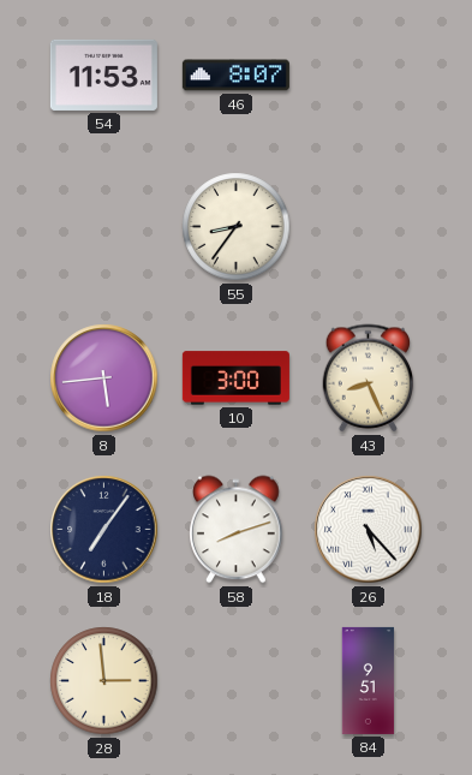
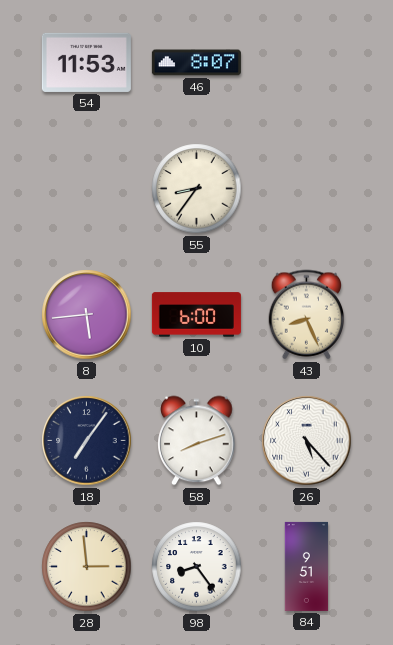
10: 3:00 -> 6:00 (196, 315)
98: none -> 8:24 (197, 567)
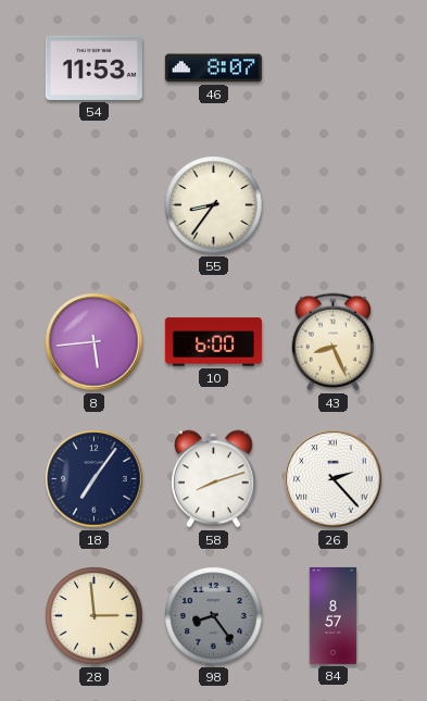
26: 5:23 -> 2:23 (334, 479)
98 dial: white -> grey (214, 616)
84: 9:51 -> 8:57 (334, 615)
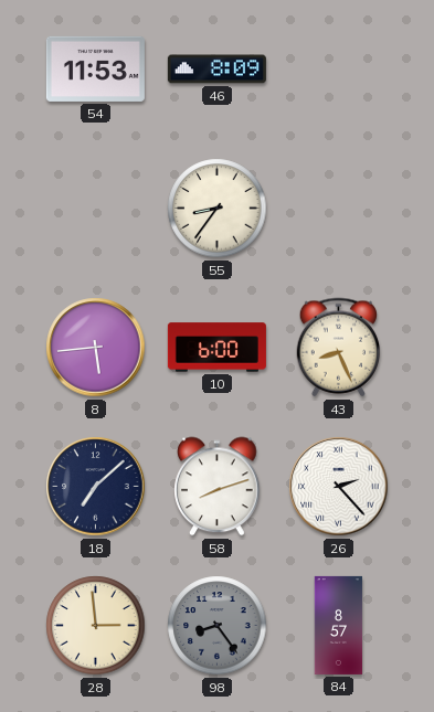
46: 8:07 -> 8:09 (216, 70)
18: 7:06 -> 7:08 (96, 487)
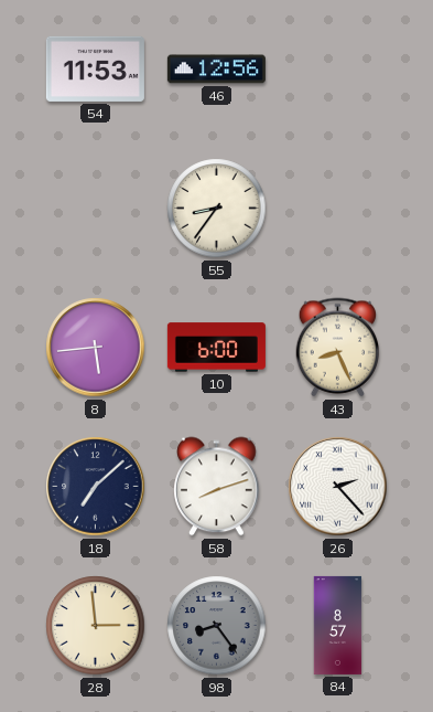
46: 8:09 -> 12:56 (216, 70)
